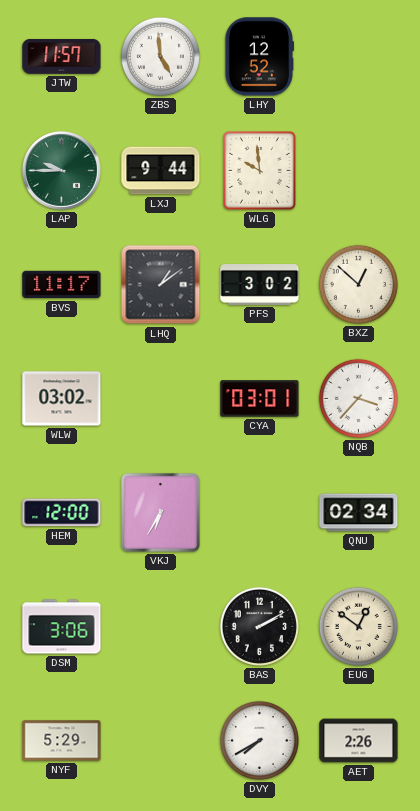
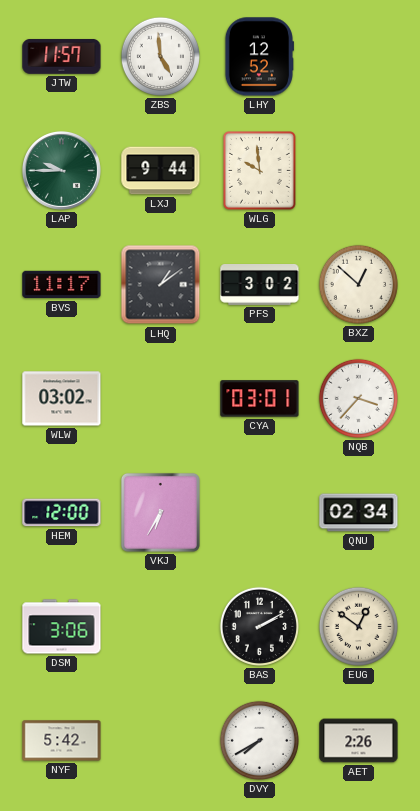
NYF: 5:29 -> 5:42 (62, 741)
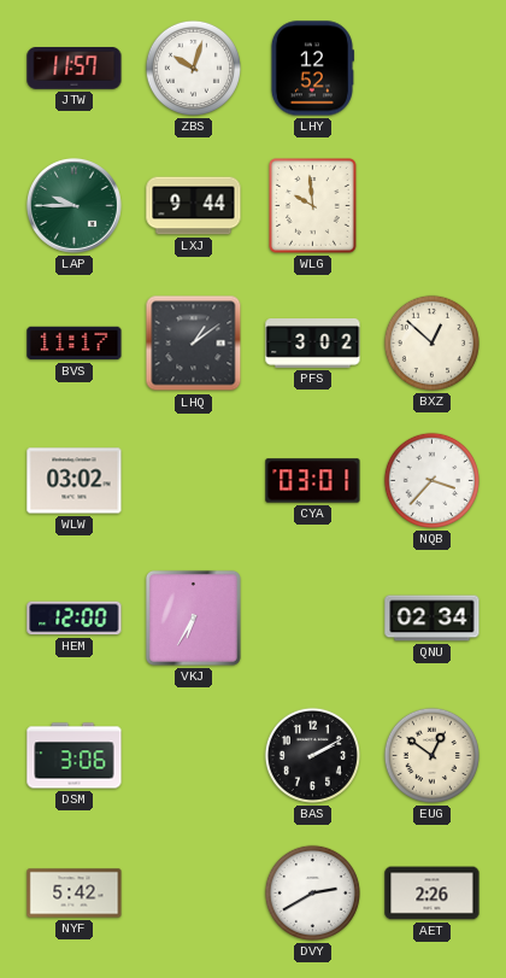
ZBS: 4:59 -> 10:03 (193, 68)
DVY: 7:40 -> 2:40 (312, 892)
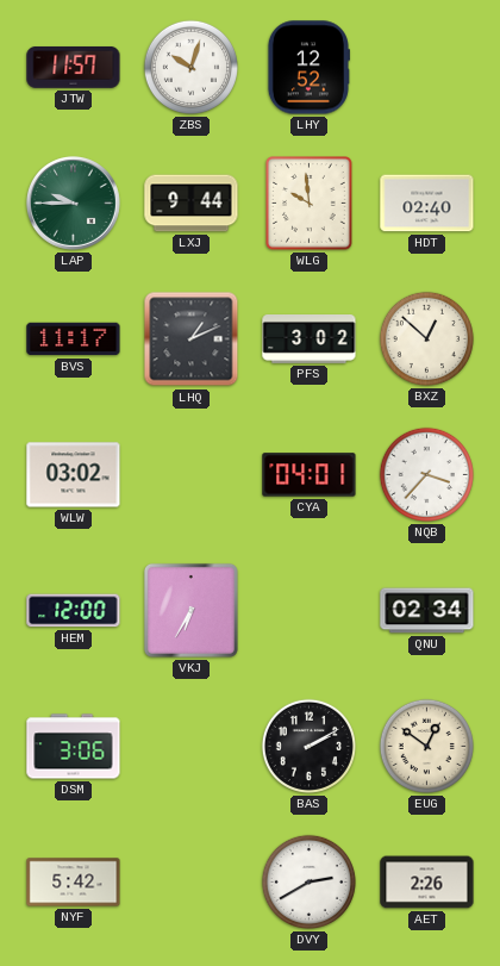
HDT: none -> 02:40 (427, 204)
LHQ: 1:09 -> 1:11 (192, 339)
CYA: 03:01 -> 04:01 (310, 475)
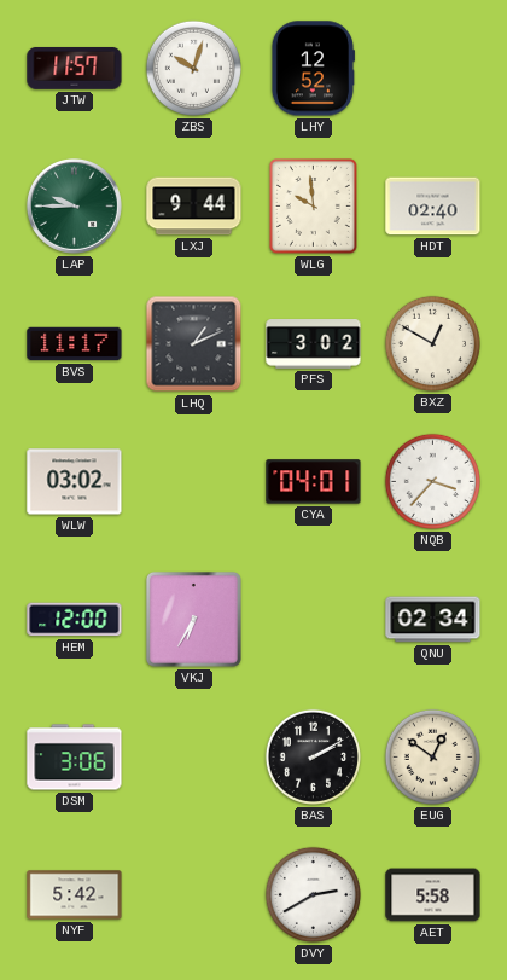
BXZ: 12:52 -> 12:50 (432, 343)
AET: 2:26 -> 5:58 (433, 895)
